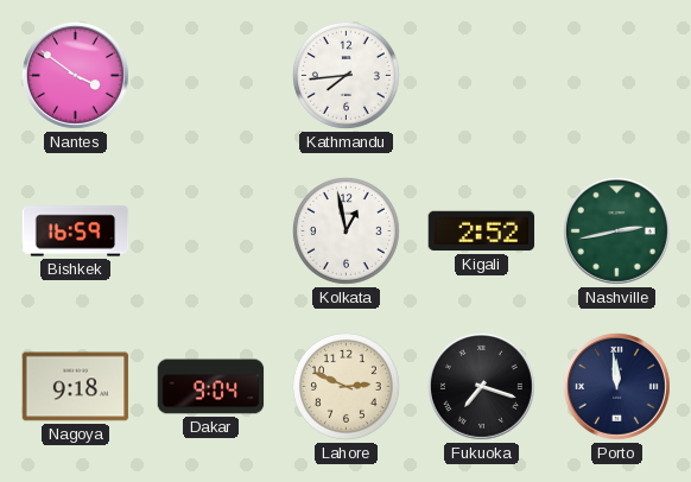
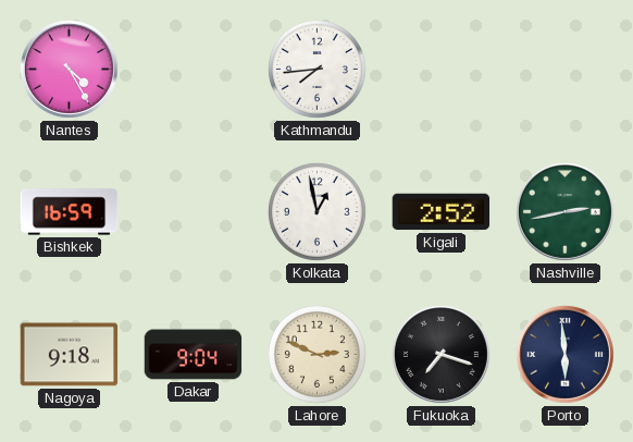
Nantes: 3:51 -> 4:25 (69, 69)
Porto: 11:59 -> 5:59 (564, 354)
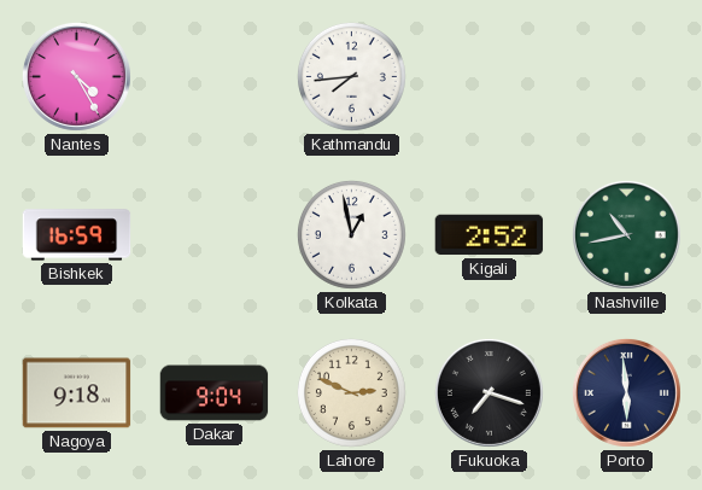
Nashville: 2:43 -> 10:43 (626, 234)
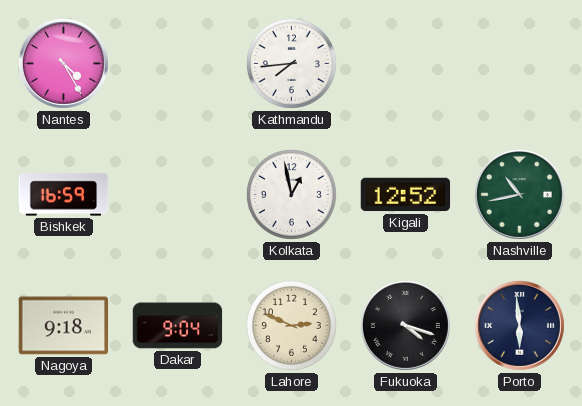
Kigali: 2:52 -> 12:52 (406, 195)
Fukuoka: 7:18 -> 4:18 (405, 325)
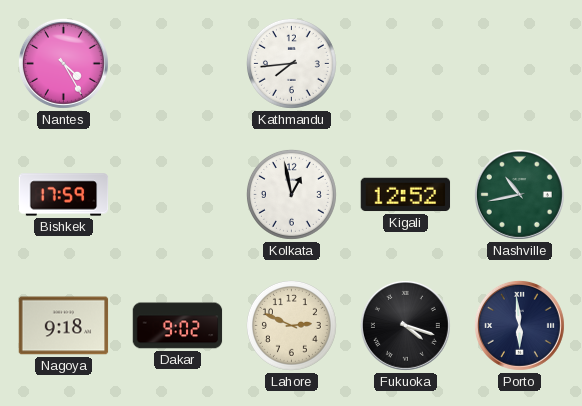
Bishkek: 16:59 -> 17:59 (64, 195)
Dakar: 9:04 -> 9:02 (178, 326)
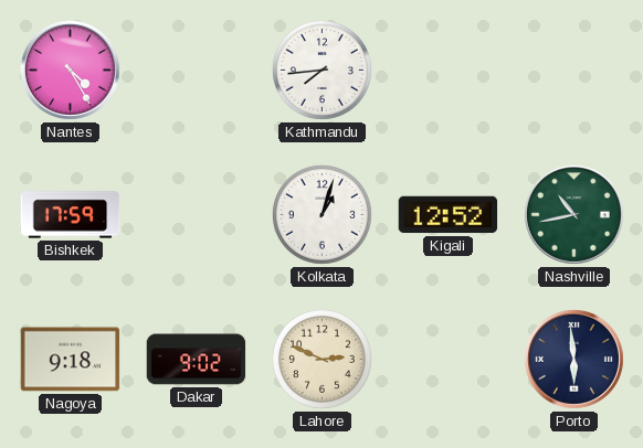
Kolkata: 12:58 -> 1:03 (321, 214)
Fukuoka: 4:18 -> none (405, 325)
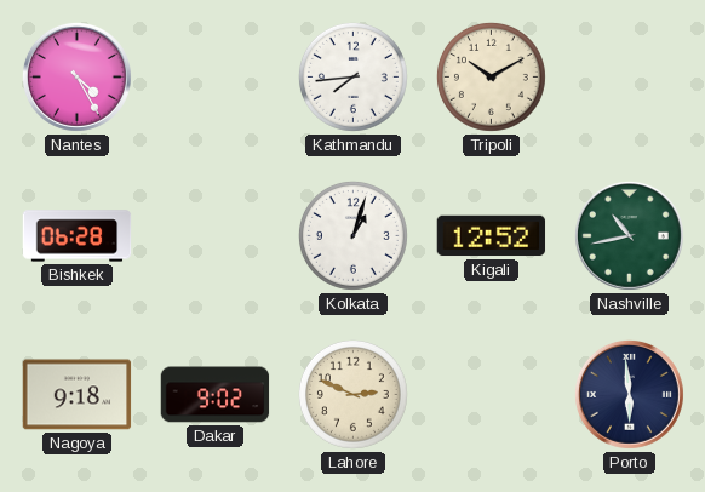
Tripoli: none -> 10:10 (491, 76)
Bishkek: 17:59 -> 06:28 (78, 236)
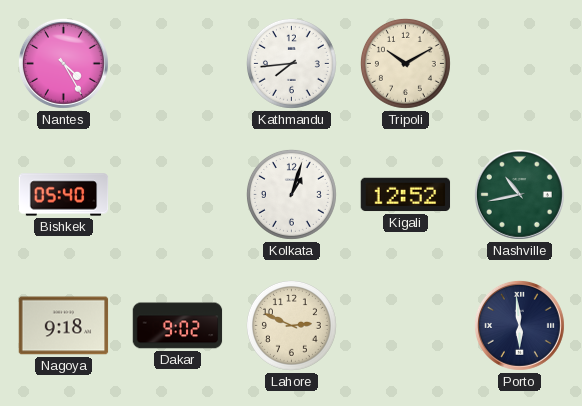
Bishkek: 06:28 -> 05:40 (64, 195)
